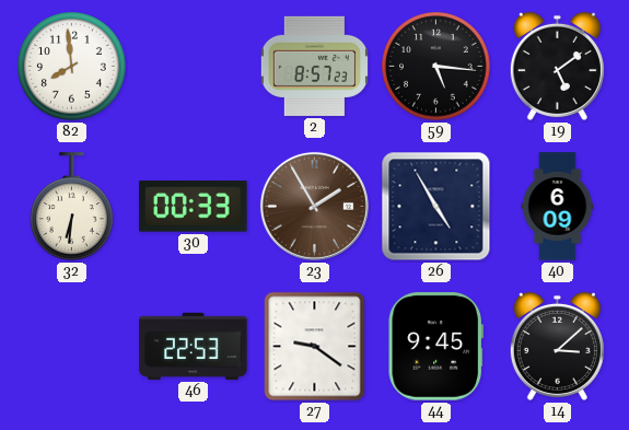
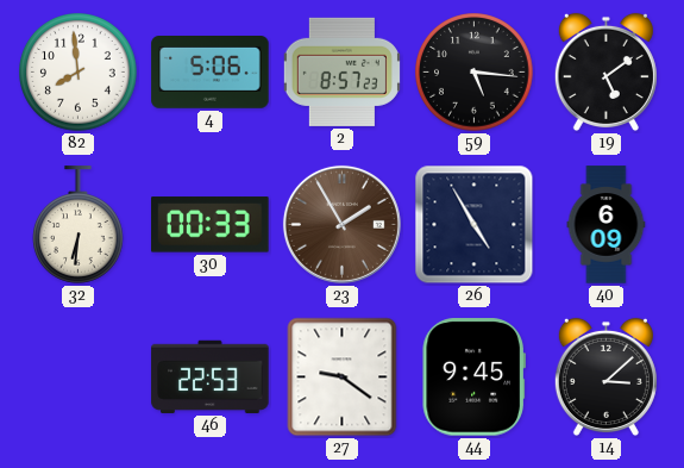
4: none -> 5:06 (211, 73)
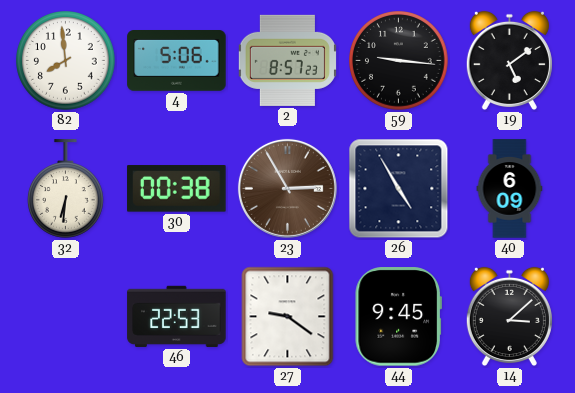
59: 5:16 -> 9:16 (399, 61)
30: 00:33 -> 00:38 (177, 189)
23: 1:55 -> 2:55 (287, 188)
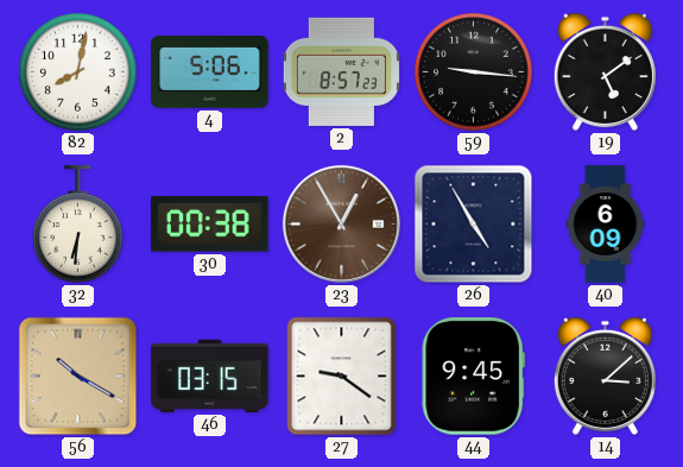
82: 7:59 -> 8:02 (78, 72)
23: 2:55 -> 12:55 (341, 223)
56: none -> 10:20 (78, 377)
46: 22:53 -> 03:15 (210, 376)
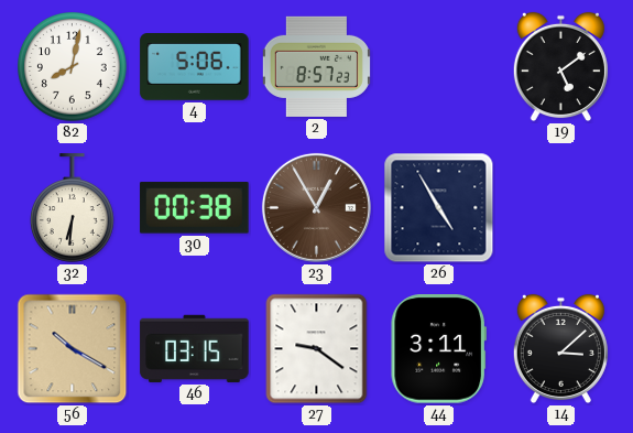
59: 9:16 -> none (474, 72)
40: 6:09 -> none (606, 225)
44: 9:45 -> 3:11 (438, 349)
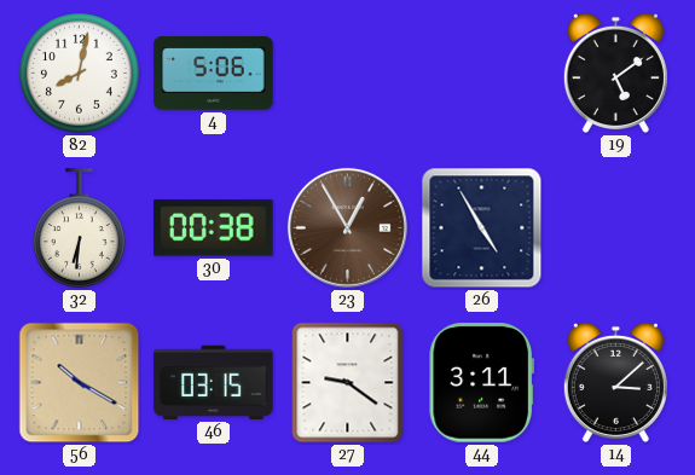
2: 8:57 -> none (316, 66)
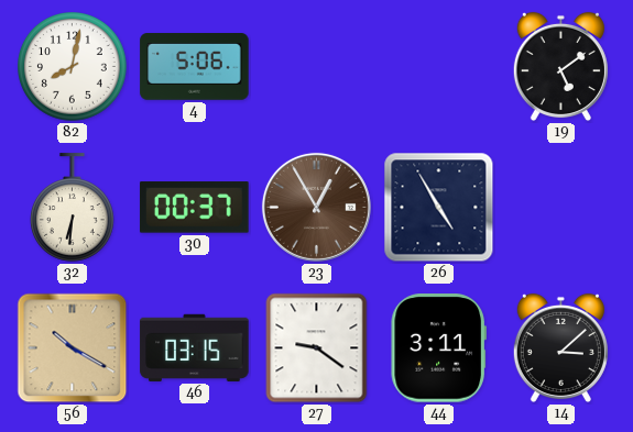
30: 00:38 -> 00:37 (195, 208)
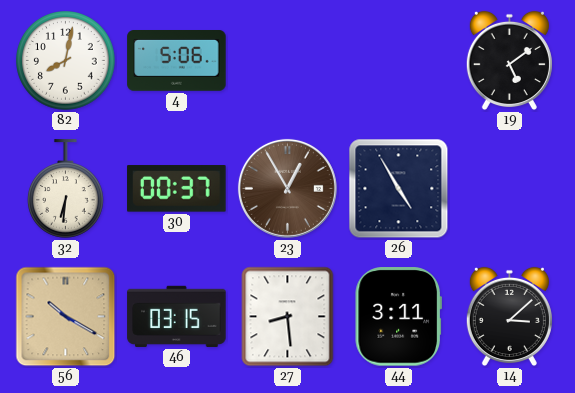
27: 9:21 -> 8:29 (288, 317)
